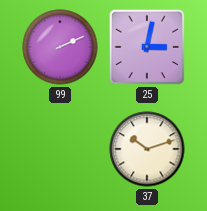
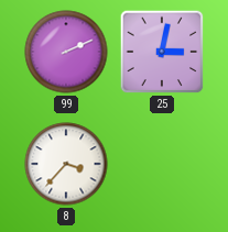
8: none -> 3:37 (66, 164)
37: 10:12 -> none (147, 149)
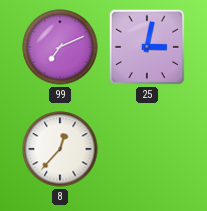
99: 2:11 -> 7:11 (60, 47)
8: 3:37 -> 12:37 (60, 149)
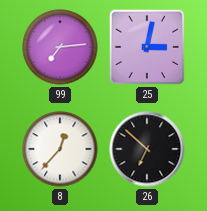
99: 7:11 -> 7:14 (60, 47)
26: none -> 6:52 (147, 149)
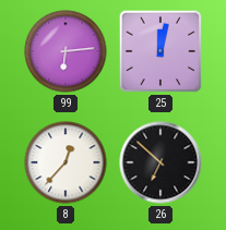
99: 7:14 -> 6:14 (66, 51)
25: 3:02 -> 12:02 (160, 51)
